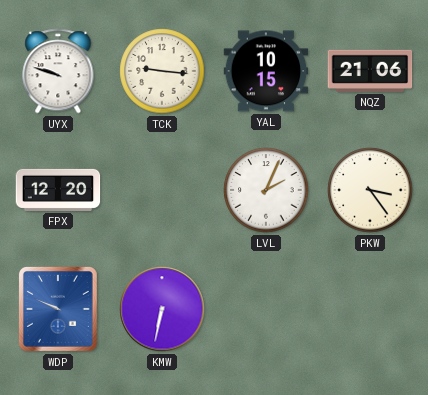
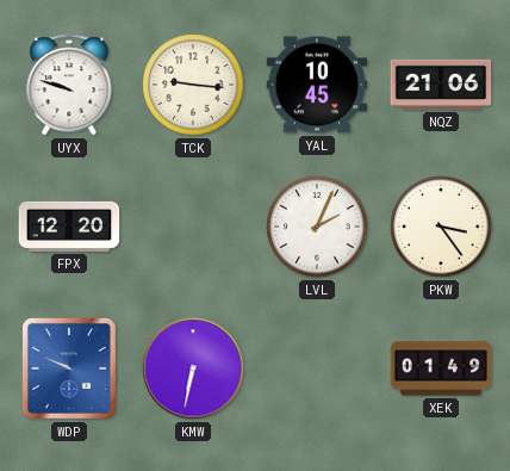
YAL: 10:15 -> 10:45 (317, 85)
XEK: none -> 01:49 (441, 368)
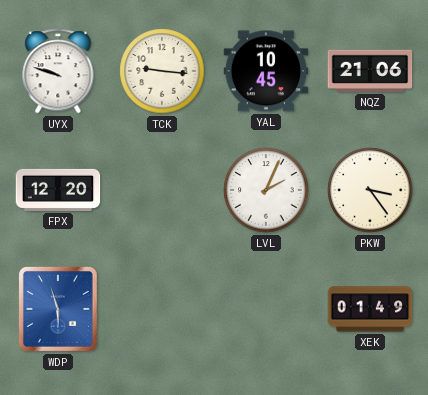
WDP: 9:49 -> 5:57 (58, 309)
KMW: 6:32 -> none (193, 368)
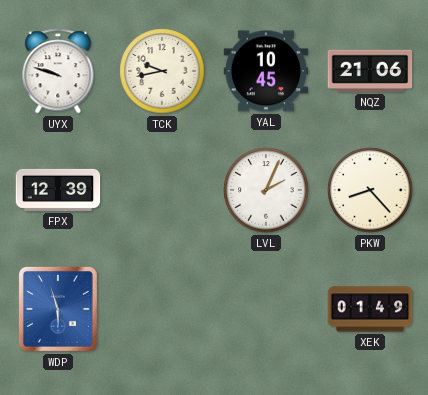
TCK: 9:16 -> 9:43 (162, 71)
FPX: 12:20 -> 12:39 (58, 190)
PKW: 3:24 -> 8:23 (370, 190)
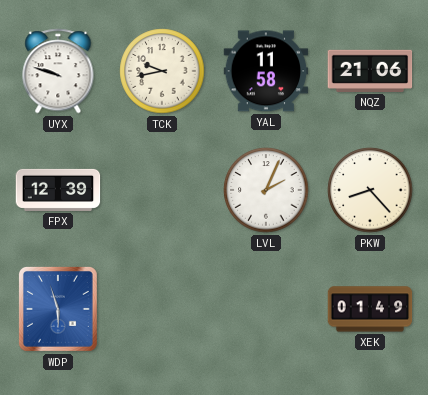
YAL: 10:45 -> 11:58 (266, 71)
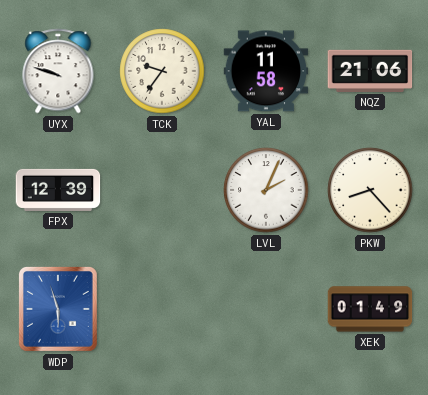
TCK: 9:43 -> 9:36 (162, 71)
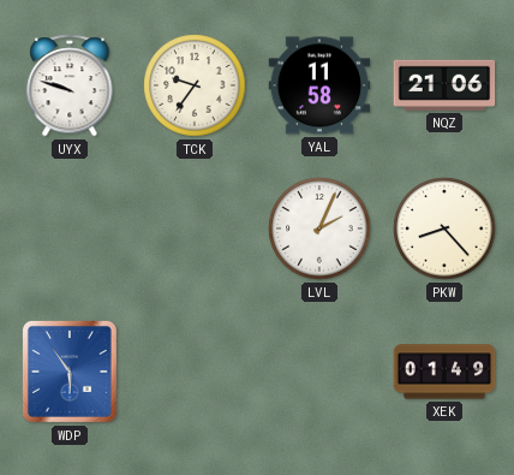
FPX: 12:39 -> none (58, 190)
WDP: 5:57 -> 5:54 (70, 372)
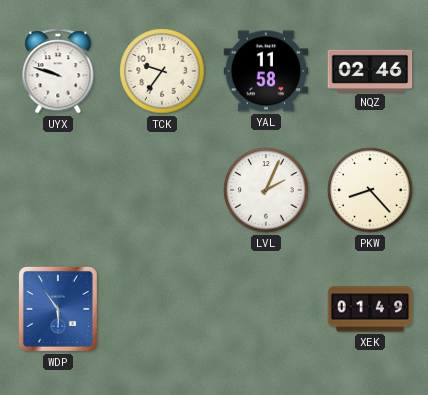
NQZ: 21:06 -> 02:46 (370, 71)
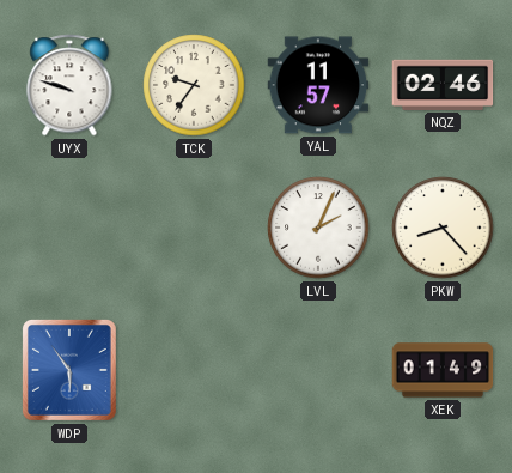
YAL: 11:58 -> 11:57 (318, 85)
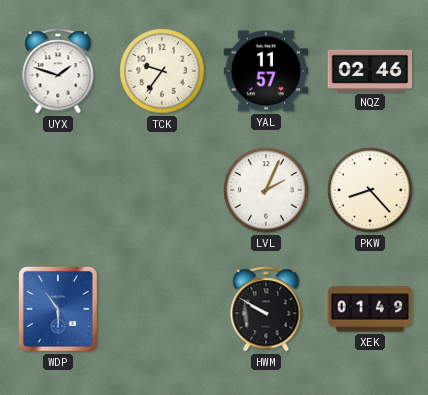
UYX: 9:48 -> 1:48 (58, 71)
HWM: none -> 9:50 (266, 309)
